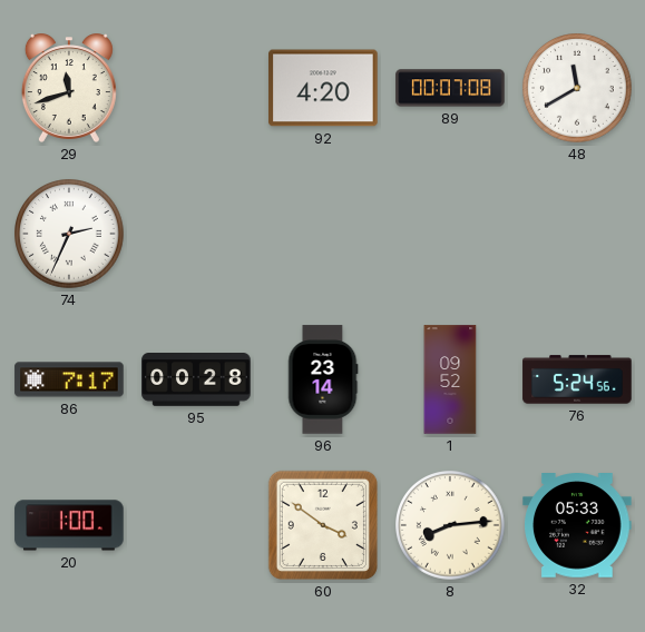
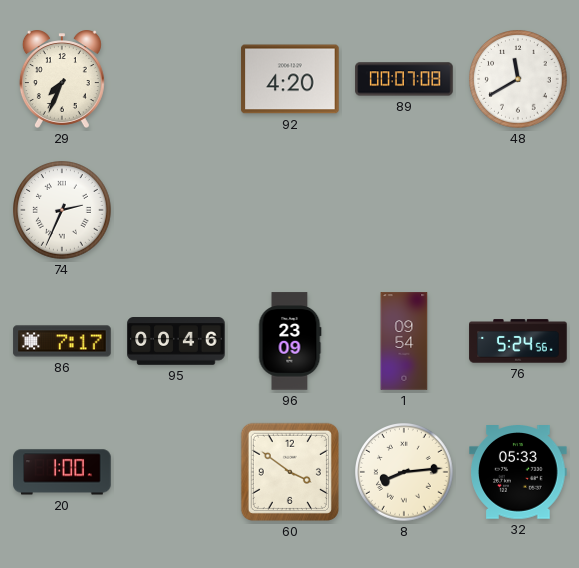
29: 11:42 -> 7:34 (62, 79)
95: 00:28 -> 00:46 (176, 341)
96: 23:14 -> 23:09 (290, 341)
1: 09:52 -> 09:54 (404, 341)
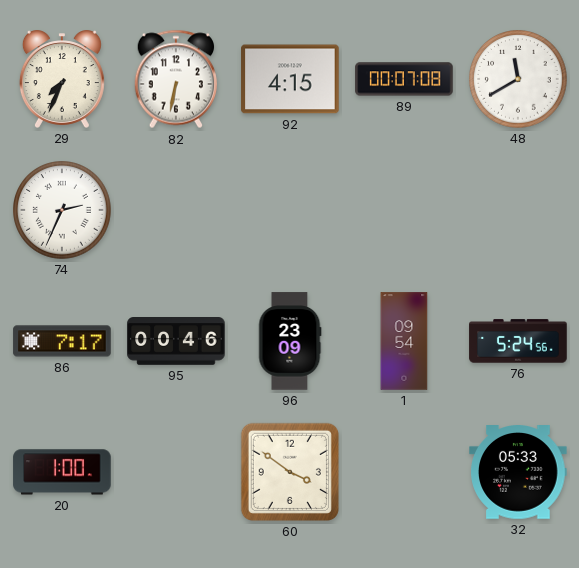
82: none -> 6:32 (175, 79)
92: 4:20 -> 4:15 (290, 79)
8: 8:14 -> none (404, 473)
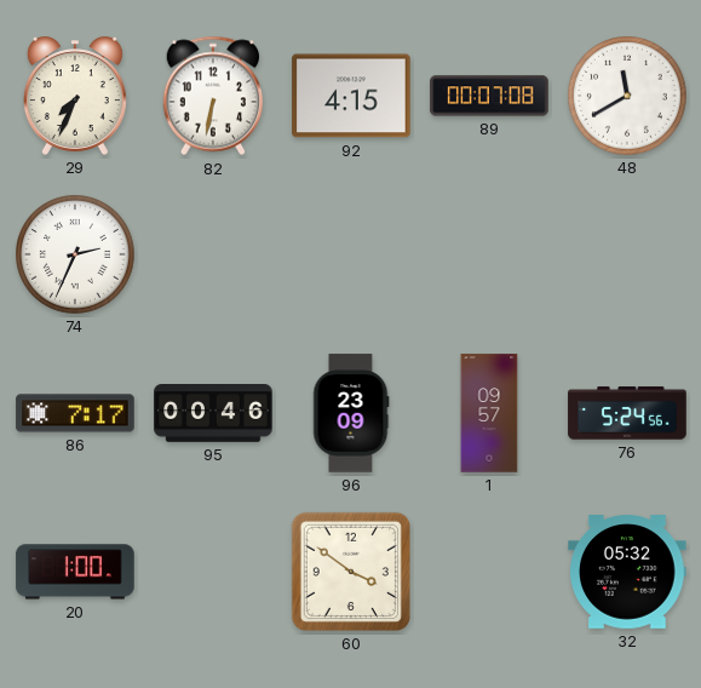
1: 09:54 -> 09:57 (489, 413)
32: 05:33 -> 05:32 (627, 573)
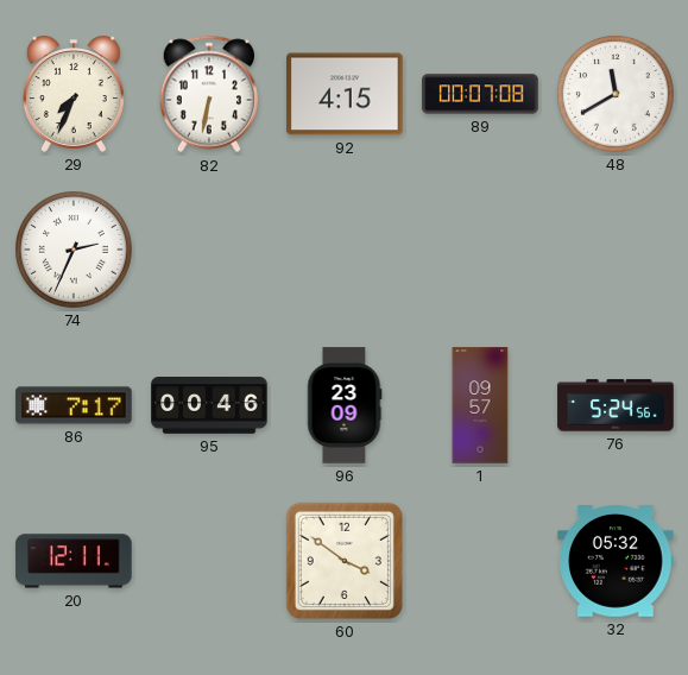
20: 1:00 -> 12:11 (74, 561)
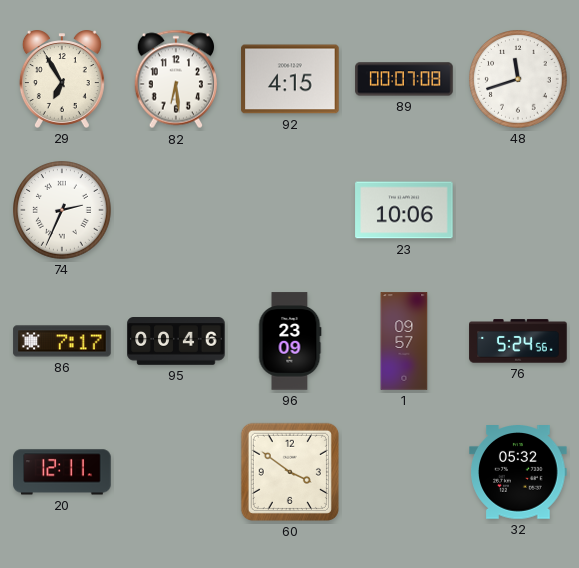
29: 7:34 -> 6:55 (62, 79)
82: 6:32 -> 6:29 (175, 79)
48: 11:40 -> 11:42 (518, 80)
23: none -> 10:06 (404, 210)
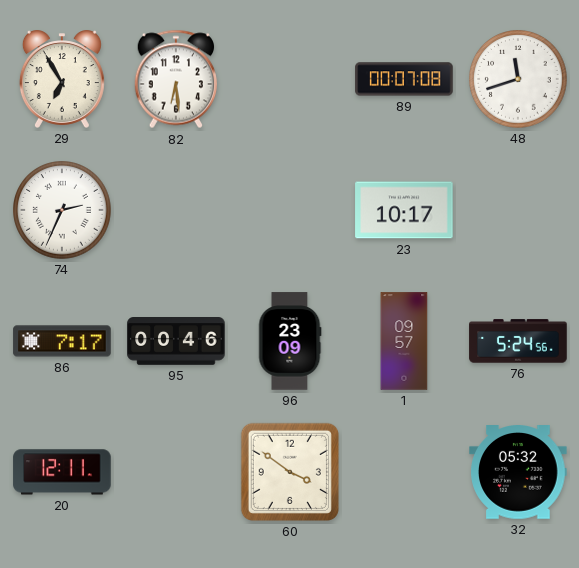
92: 4:15 -> none (290, 79)
23: 10:06 -> 10:17 (404, 210)
